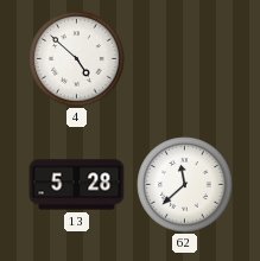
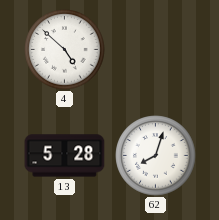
62: 11:38 -> 8:03 (156, 156)
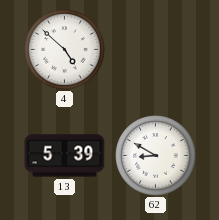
13: 5:28 -> 5:39 (65, 156)
62: 8:03 -> 8:50 (156, 156)
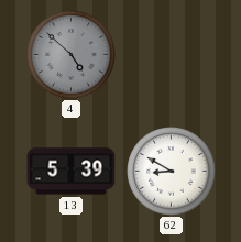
4 dial: white -> grey (72, 55)
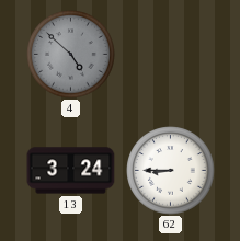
13: 5:39 -> 3:24 (71, 171)
62: 8:50 -> 8:45 (171, 171)
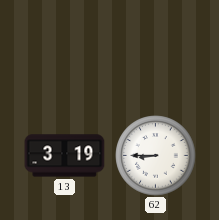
4: 4:52 -> none (71, 55)
13: 3:24 -> 3:19 (65, 156)
